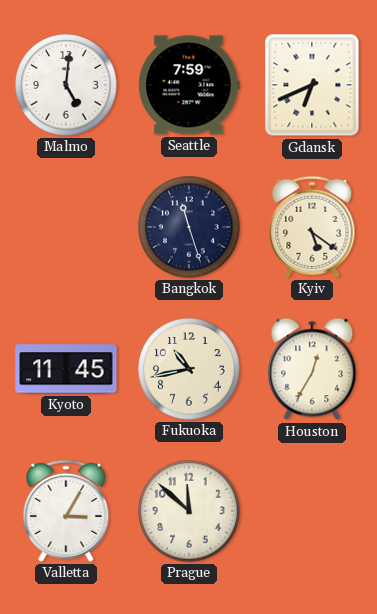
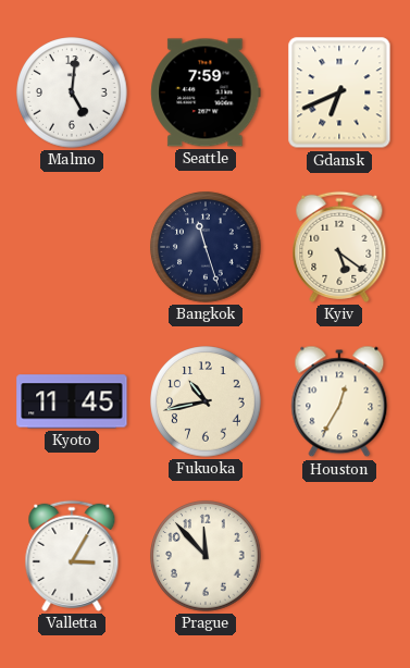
Prague: 11:52 -> 11:53 (206, 556)
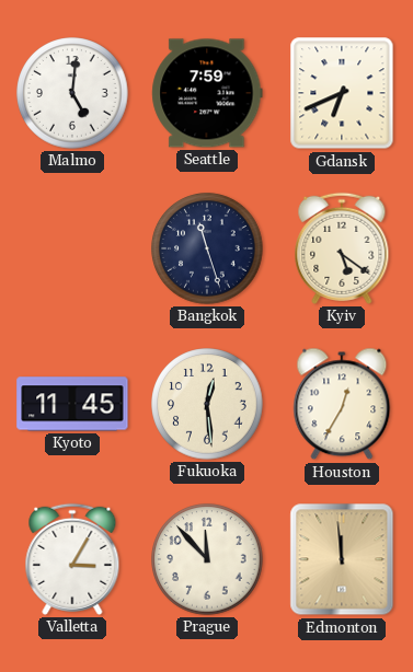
Fukuoka: 10:43 -> 12:29 (207, 404)
Edmonton: none -> 11:59 (342, 559)
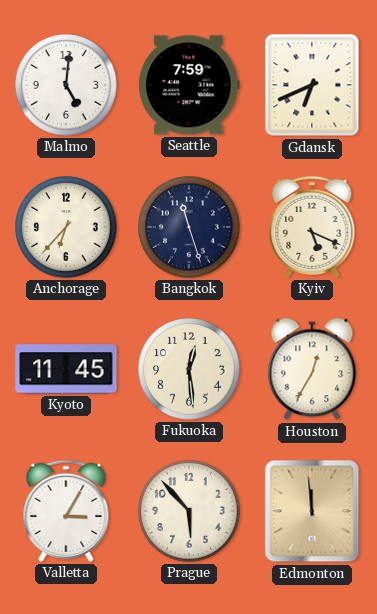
Anchorage: none -> 6:37 (66, 227)
Kyiv: 5:21 -> 5:19 (312, 227)
Prague: 11:53 -> 5:53 (189, 511)
